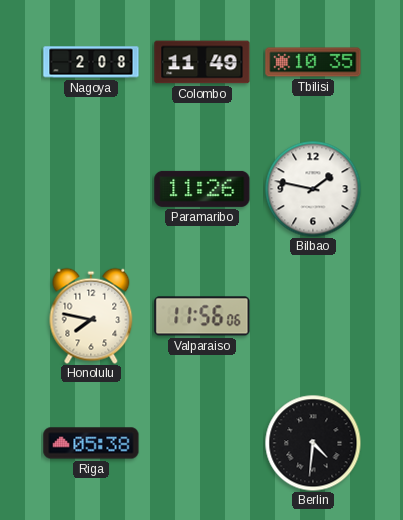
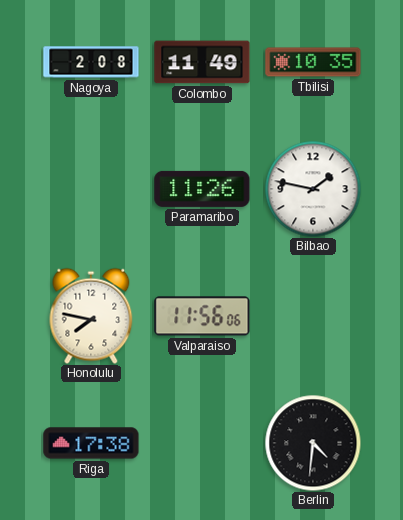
Riga: 05:38 -> 17:38 (91, 443)
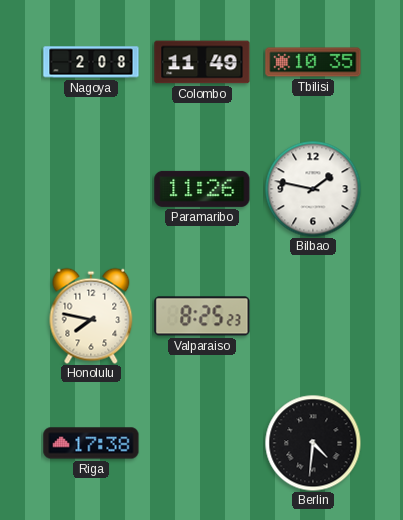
Valparaiso: 11:56 -> 8:25 (202, 316)
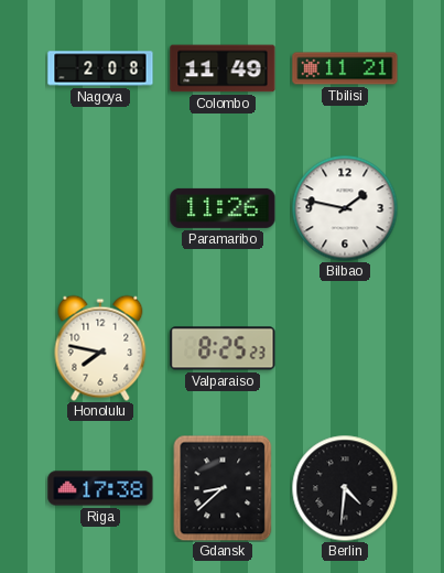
Tbilisi: 10:35 -> 11:21 (345, 68)
Gdansk: none -> 8:38 (223, 488)
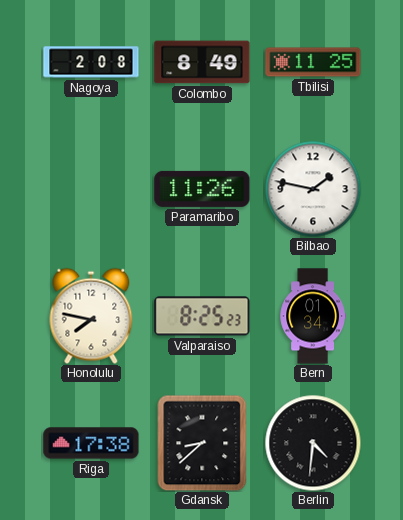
Colombo: 11:49 -> 8:49 (202, 62)
Tbilisi: 11:21 -> 11:25 (313, 62)
Bern: none -> 01:34 (313, 316)
